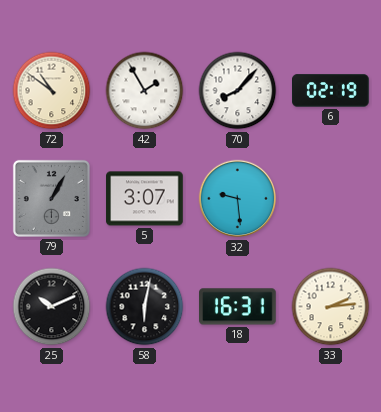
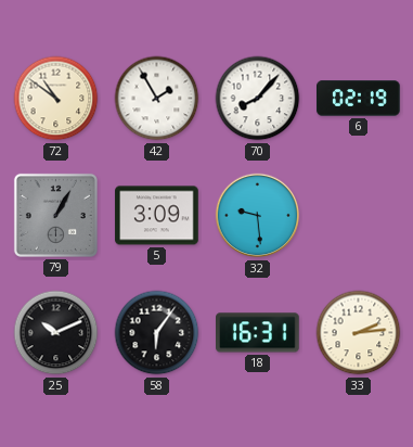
5: 3:07 -> 3:09 (157, 216)
58: 6:02 -> 6:06 (157, 333)
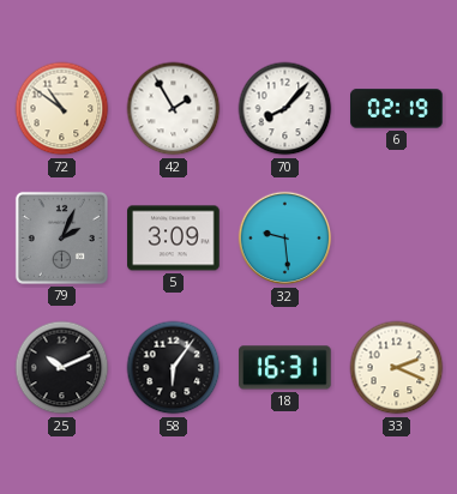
79: 1:05 -> 2:04 (61, 237)
33: 2:14 -> 2:19 (397, 368)
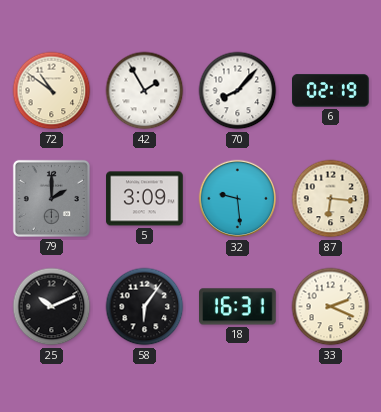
79: 2:04 -> 2:00 (51, 198)
87: none -> 6:16 (331, 199)
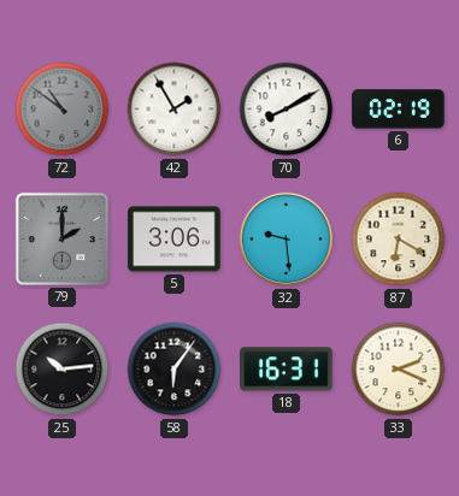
72 dial: cream -> grey (63, 110)
70: 8:07 -> 8:10 (287, 110)
5: 3:09 -> 3:06 (175, 240)
87: 6:16 -> 6:20 (399, 240)
25: 10:11 -> 10:14 (63, 370)
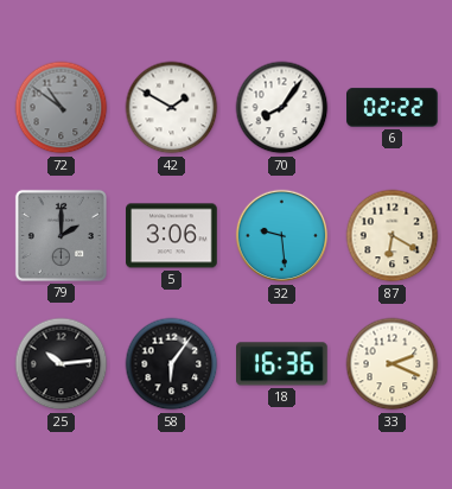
42: 1:55 -> 1:50 (172, 108)
70: 8:10 -> 8:06 (282, 108)
6: 02:19 -> 02:22 (393, 108)
18: 16:31 -> 16:36 (282, 364)
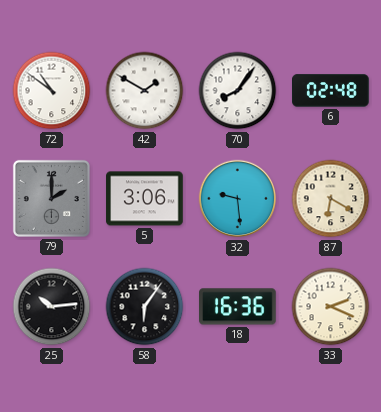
72 dial: grey -> white (52, 91)
6: 02:22 -> 02:48 (331, 91)
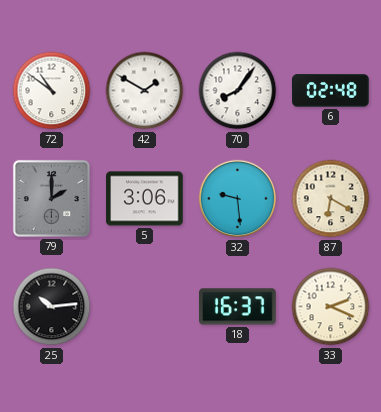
58: 6:06 -> none (145, 307)
18: 16:36 -> 16:37 (238, 307)
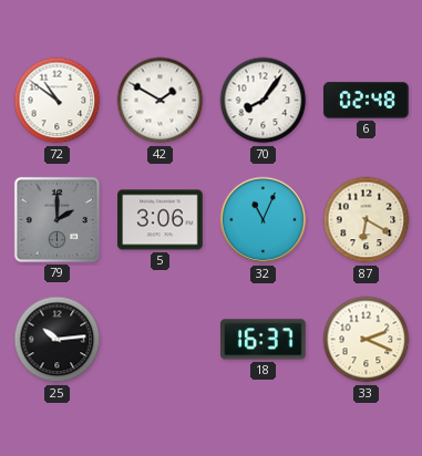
32: 9:29 -> 11:04 (264, 220)
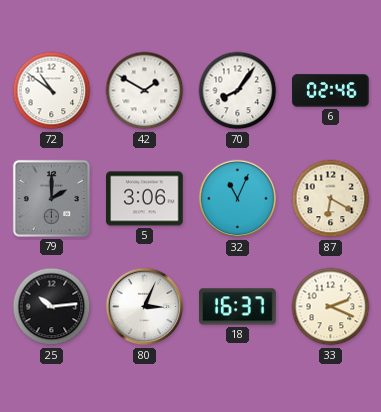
6: 02:48 -> 02:46 (331, 91)
80: none -> 3:04 (145, 307)
